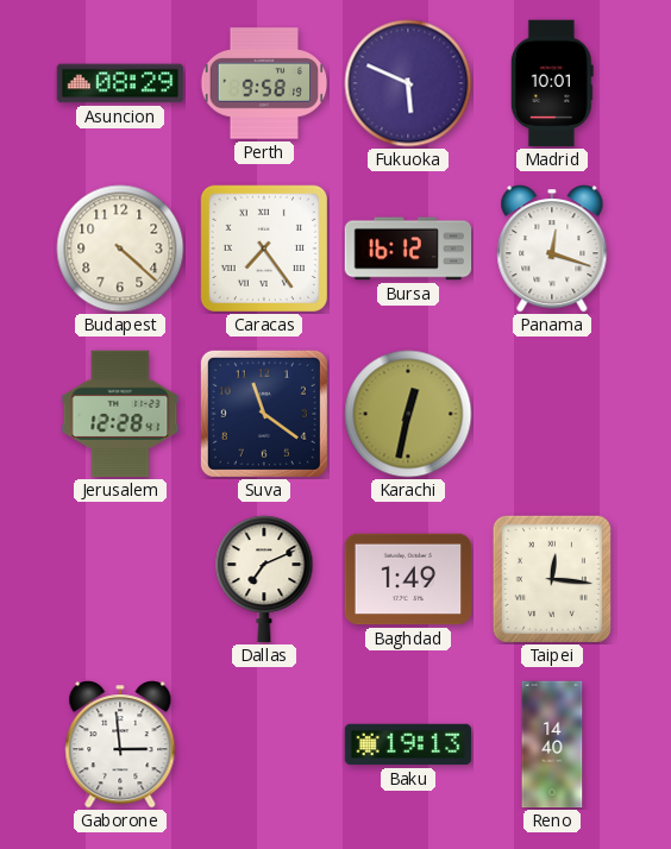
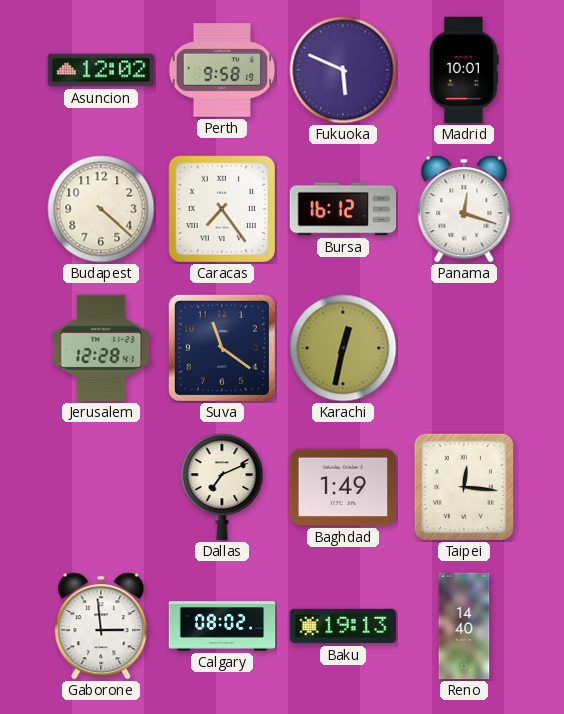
Asuncion: 08:29 -> 12:02 (101, 70)
Calgary: none -> 08:02 (222, 626)
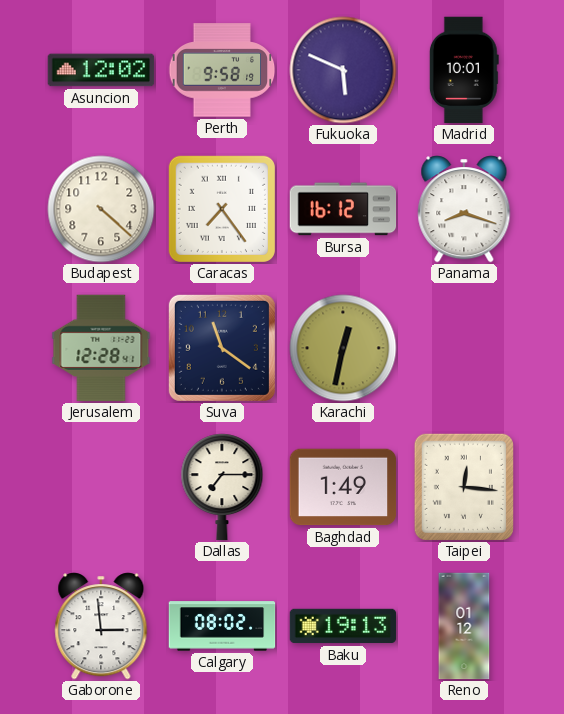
Panama: 12:18 -> 8:18 (464, 209)
Dallas: 7:11 -> 7:15 (222, 487)
Reno: 14:40 -> 01:12 (464, 626)
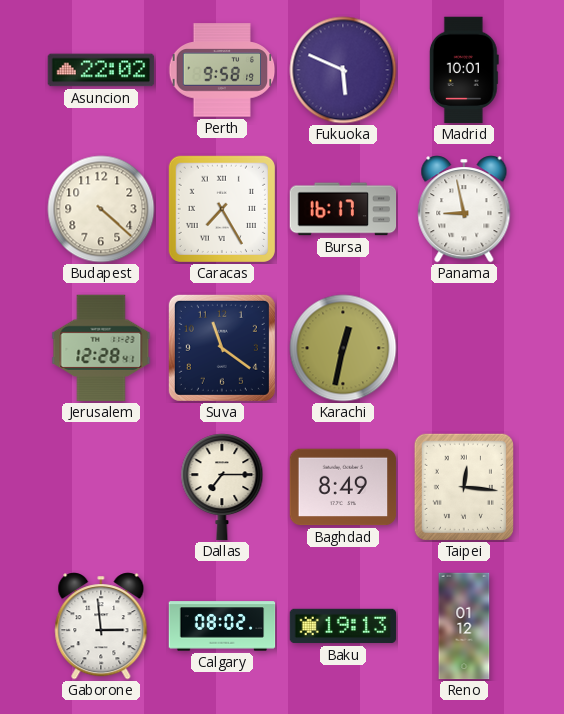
Asuncion: 12:02 -> 22:02 (101, 70)
Caracas: 7:24 -> 7:25 (222, 209)
Bursa: 16:12 -> 16:17 (343, 209)
Panama: 8:18 -> 8:58 (464, 209)
Baghdad: 1:49 -> 8:49 (343, 487)
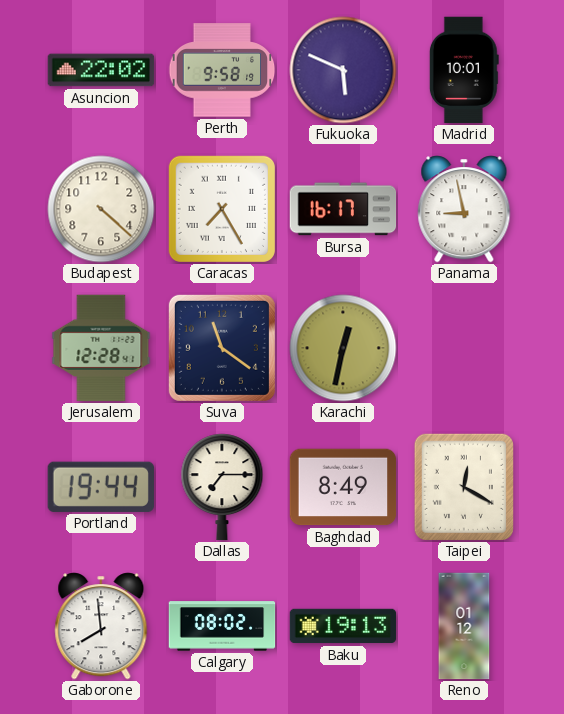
Portland: none -> 19:44 (101, 487)
Taipei: 12:16 -> 12:20 (464, 487)
Gaborone: 2:59 -> 7:59 (101, 626)
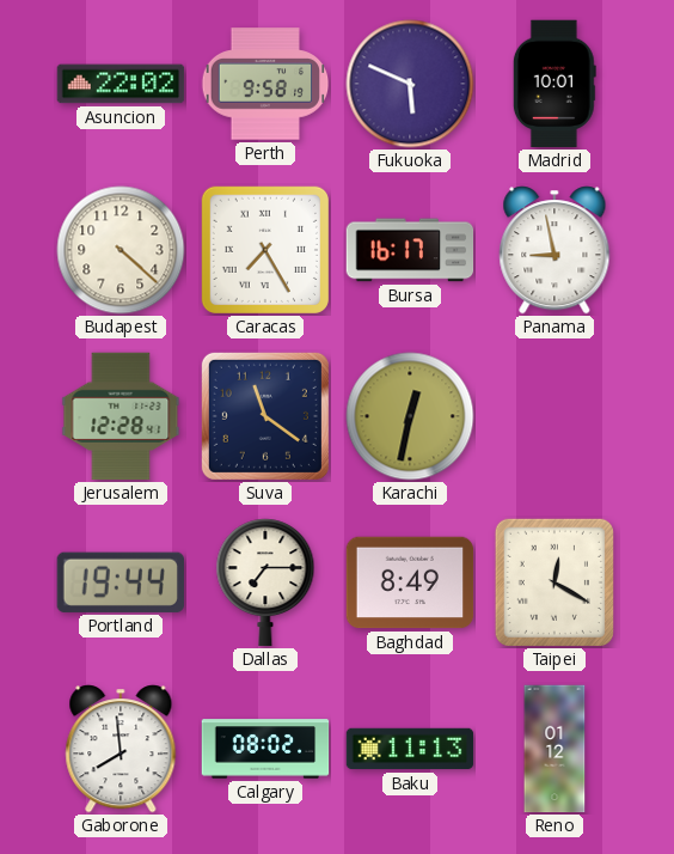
Baku: 19:13 -> 11:13 (410, 749)
